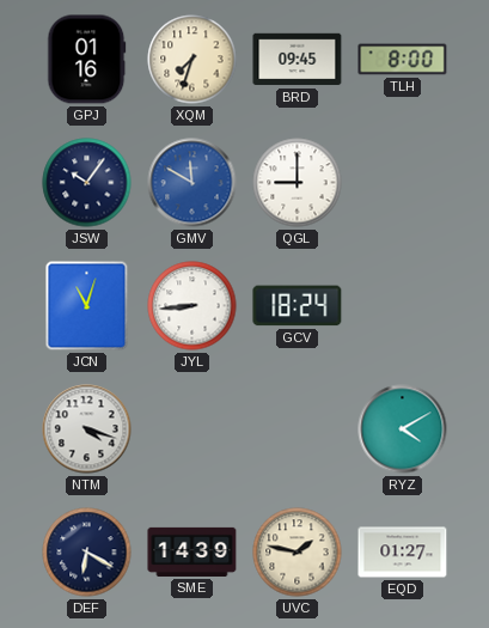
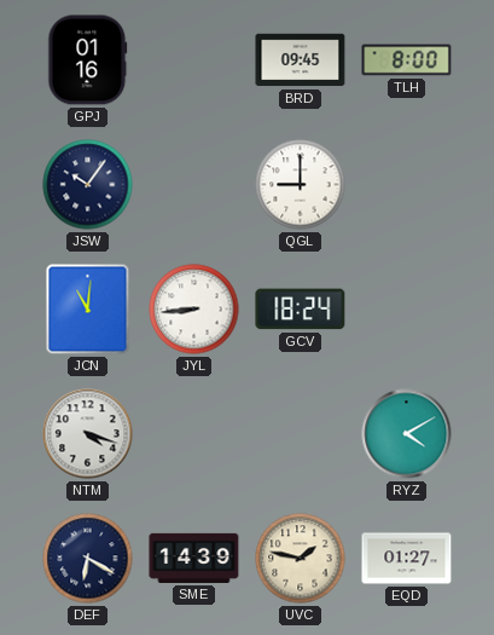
XQM: 7:33 -> none (192, 60)
GMV: 11:50 -> none (192, 183)
JCN: 11:03 -> 11:01 (88, 310)
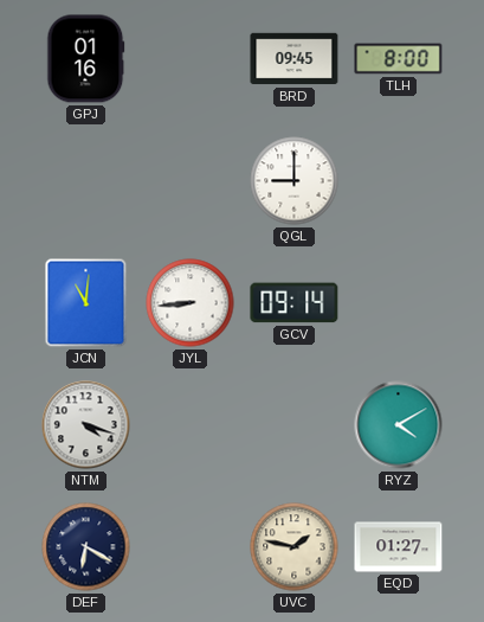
JSW: 10:06 -> none (88, 185)
GCV: 18:24 -> 09:14 (295, 303)
SME: 14:39 -> none (194, 558)
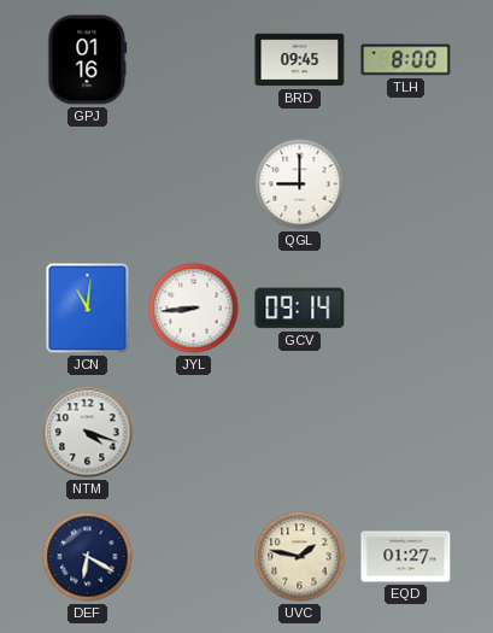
RYZ: 4:10 -> none (399, 425)
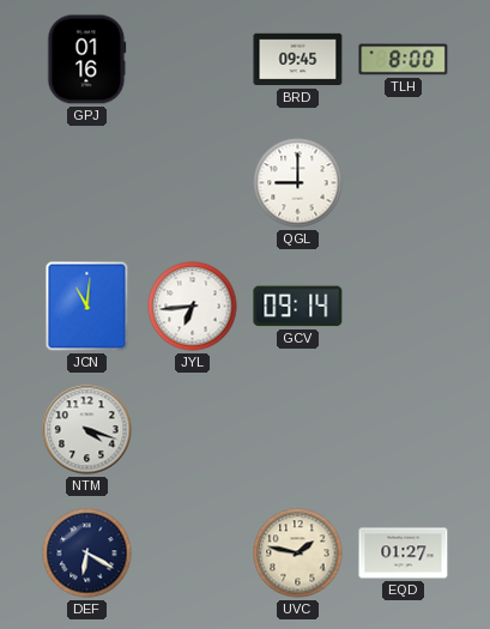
JYL: 8:44 -> 6:44 (193, 307)
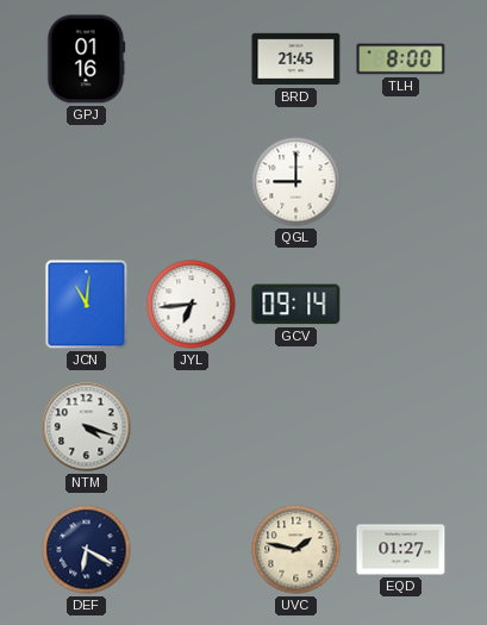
BRD: 09:45 -> 21:45 (296, 60)
